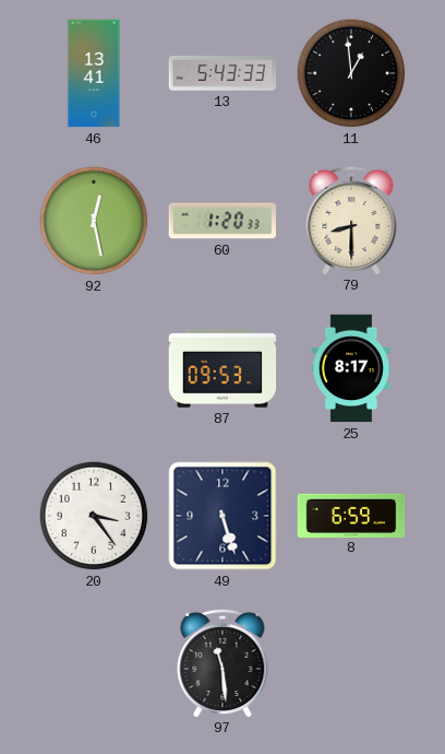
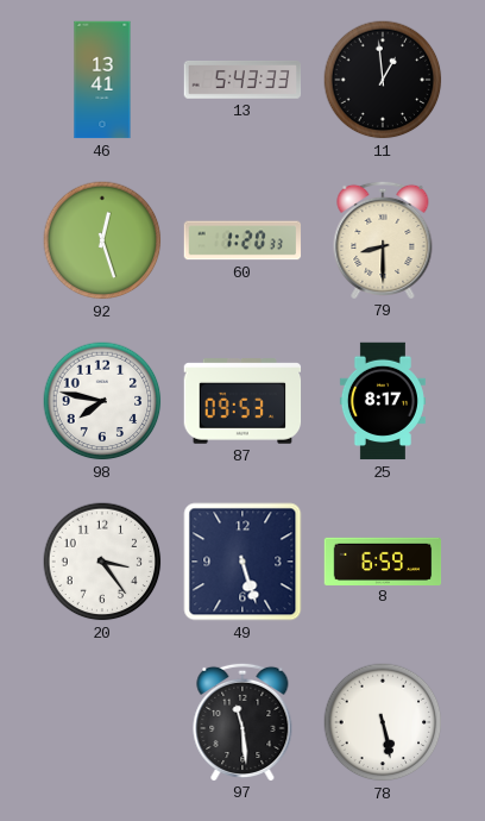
92: 12:28 -> 12:27 (102, 240)
98: none -> 7:47 (102, 401)
78: none -> 5:28 (383, 722)
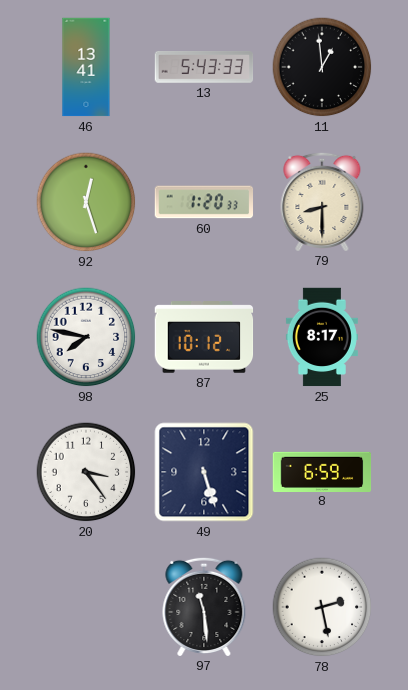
87: 09:53 -> 10:12 (204, 337)
78: 5:28 -> 2:28 (322, 607)
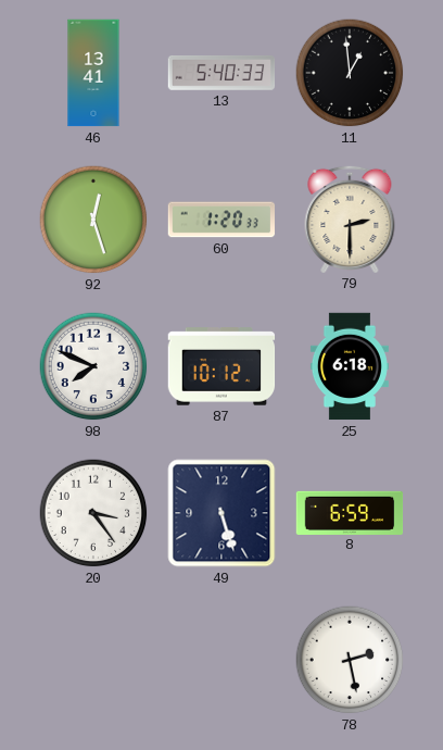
13: 5:43 -> 5:40 (221, 73)
79: 8:30 -> 2:30 (350, 218)
98: 7:47 -> 7:49 (93, 366)
25: 8:17 -> 6:18 (350, 366)
97: 11:29 -> none (204, 606)
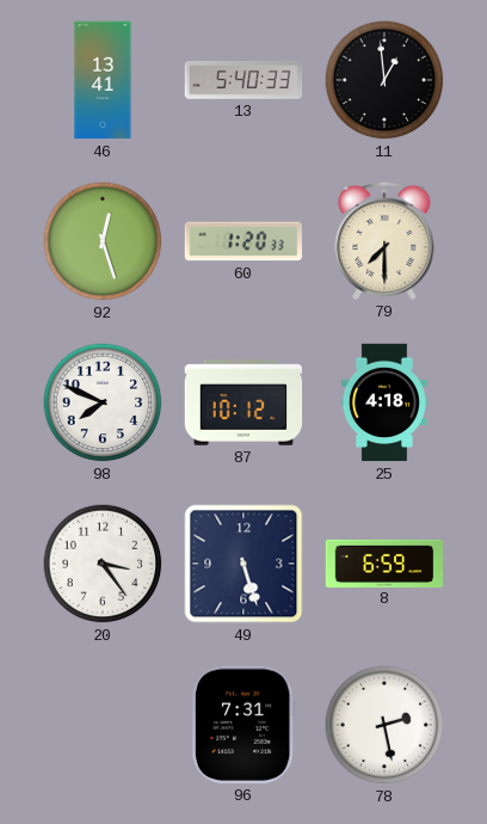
79: 2:30 -> 7:30 (384, 240)
25: 6:18 -> 4:18 (384, 402)
96: none -> 7:31 (243, 725)
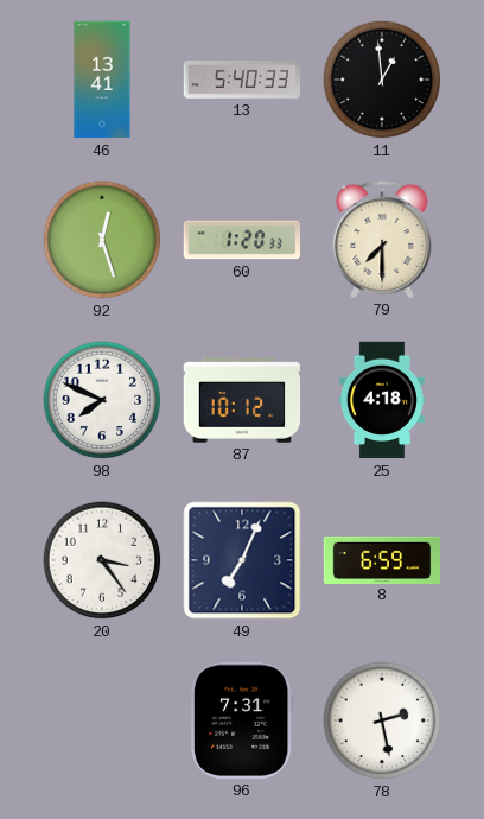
49: 5:27 -> 7:04 (242, 560)
